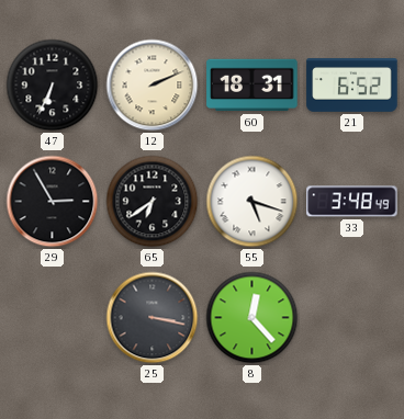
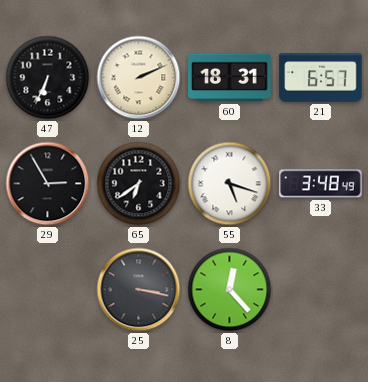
21: 6:52 -> 6:57 (321, 78)
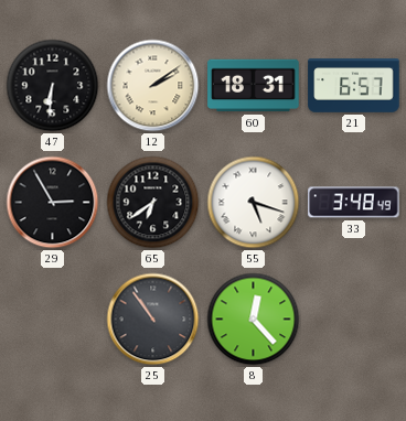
47: 6:34 -> 6:31 (53, 86)
12: 2:11 -> 2:09 (153, 86)
25: 3:17 -> 10:54 (153, 320)
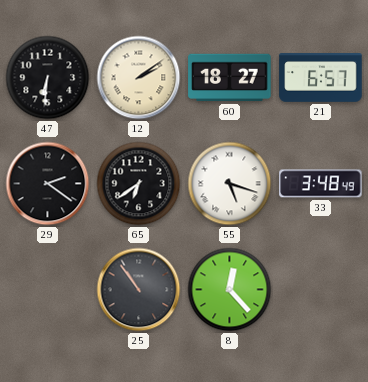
60: 18:31 -> 18:27 (230, 78)
29: 2:55 -> 2:21 (48, 184)
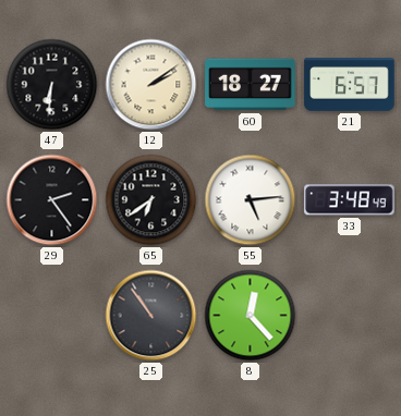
29: 2:21 -> 2:24 (52, 200)
55: 5:18 -> 5:14 (251, 200)
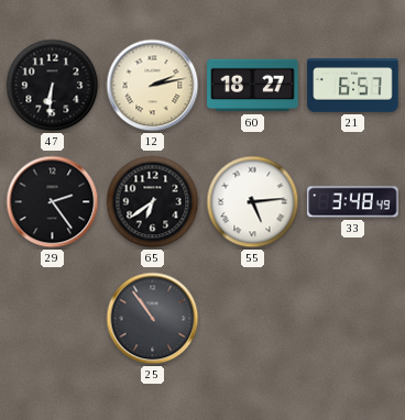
12: 2:09 -> 2:13 (153, 86)
8: 12:23 -> none (251, 316)
